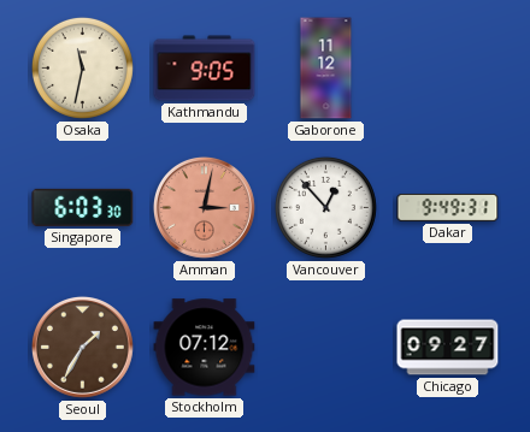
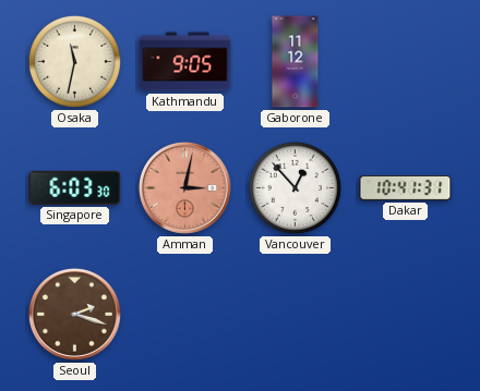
Dakar: 9:49 -> 10:41 (406, 188)
Seoul: 1:35 -> 2:18 (74, 314)
Stockholm: 07:12 -> none (205, 348)
Chicago: 09:27 -> none (448, 348)
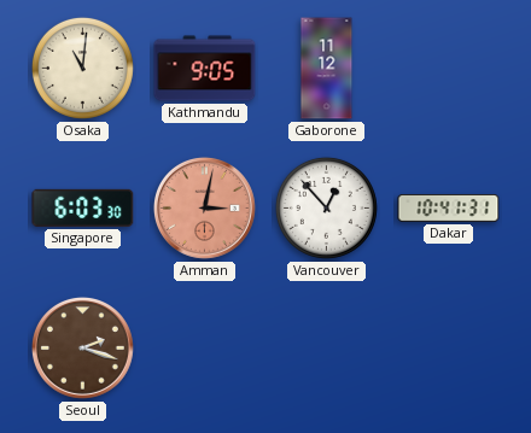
Osaka: 11:32 -> 11:01 (82, 68)
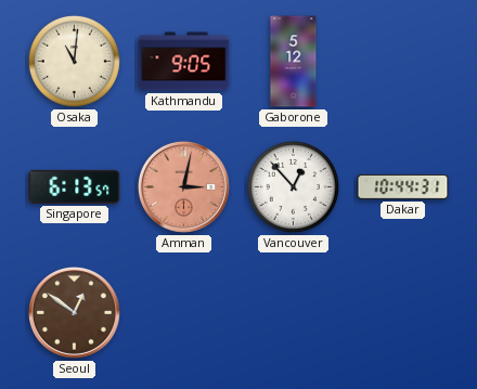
Gaborone: 11:12 -> 5:12 (294, 62)
Singapore: 6:03 -> 6:13 (75, 186)
Dakar: 10:41 -> 10:44 (403, 187)
Seoul: 2:18 -> 12:51 (74, 312)
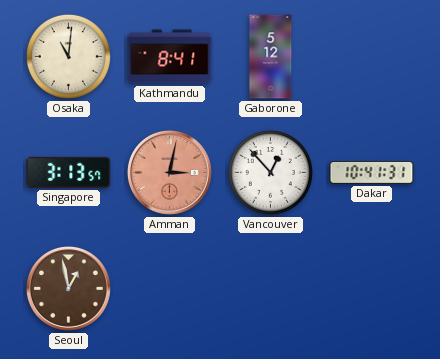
Kathmandu: 9:05 -> 8:41 (170, 57)
Singapore: 6:13 -> 3:13 (69, 172)
Dakar: 10:44 -> 10:41 (372, 173)
Seoul: 12:51 -> 12:58 (68, 288)
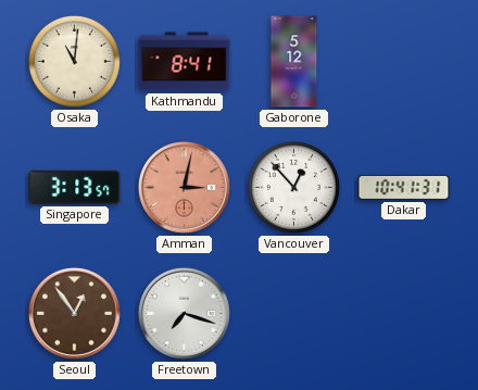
Seoul: 12:58 -> 12:54 (74, 313)
Freetown: none -> 7:18 (184, 313)
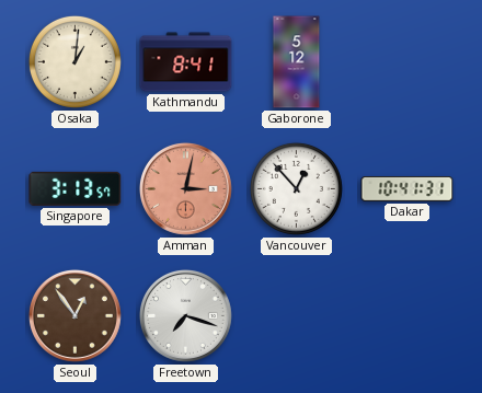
Osaka: 11:01 -> 1:01 (74, 61)
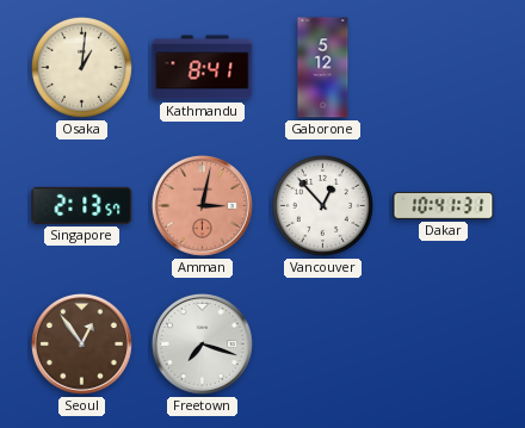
Singapore: 3:13 -> 2:13 (82, 205)
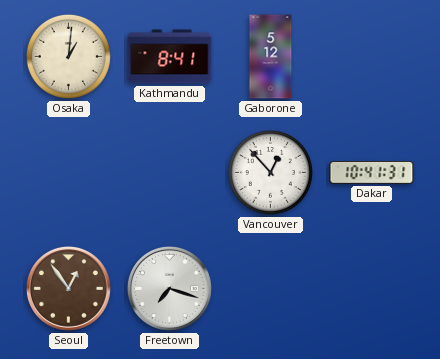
Singapore: 2:13 -> none (82, 205)
Amman: 3:02 -> none (202, 205)
